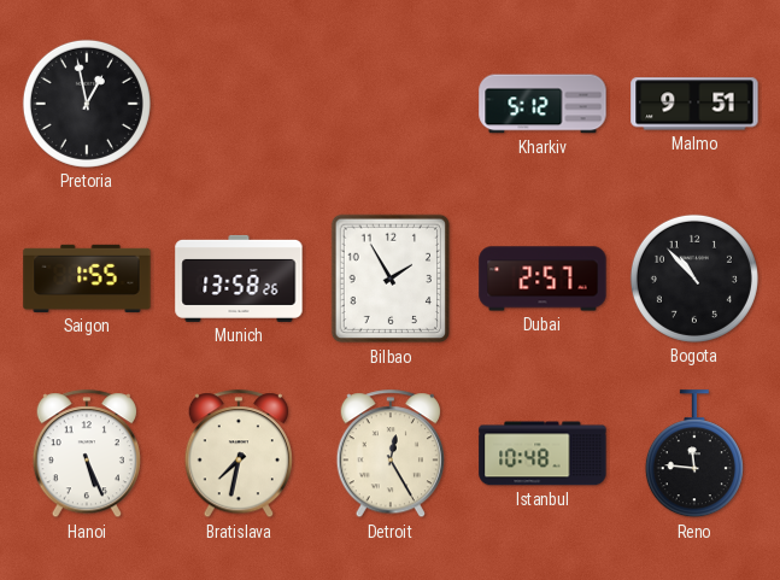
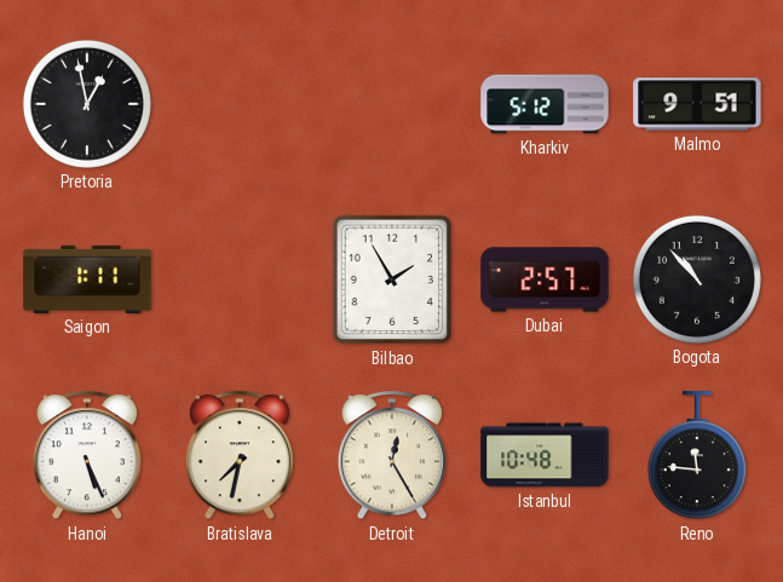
Saigon: 1:55 -> 1:11 (87, 280)
Munich: 13:58 -> none (239, 279)
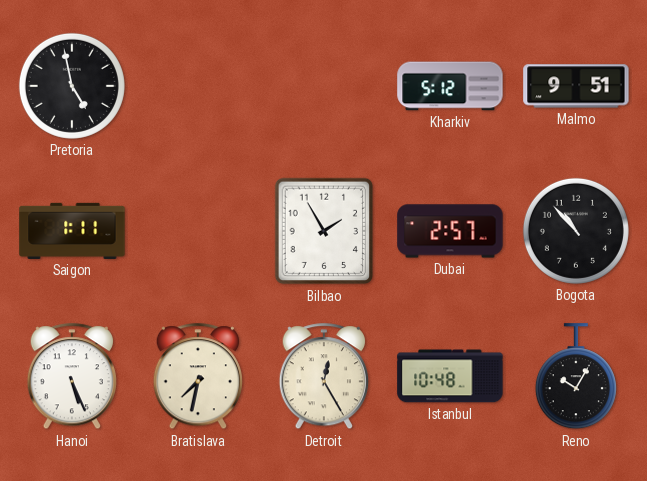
Pretoria: 12:58 -> 4:58 (72, 86)
Reno: 11:46 -> 10:05 (576, 377)
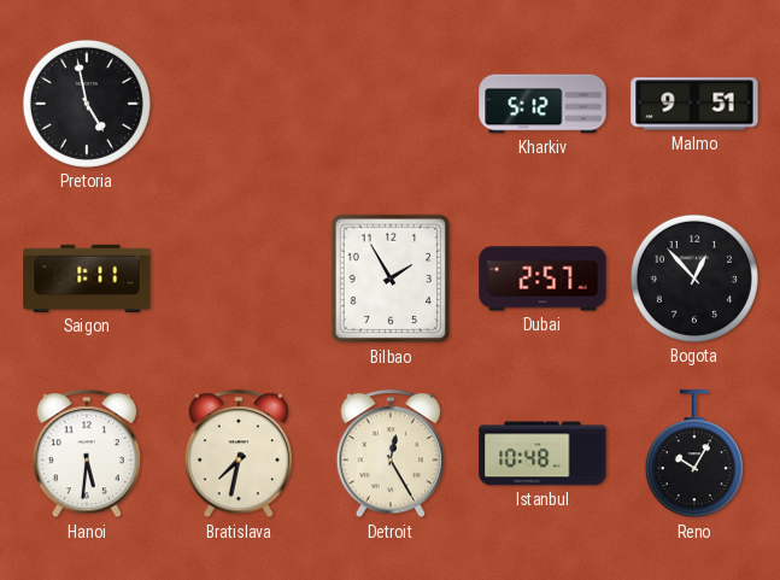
Bogota: 10:53 -> 12:53 (694, 279)
Hanoi: 5:26 -> 5:31 (87, 455)
